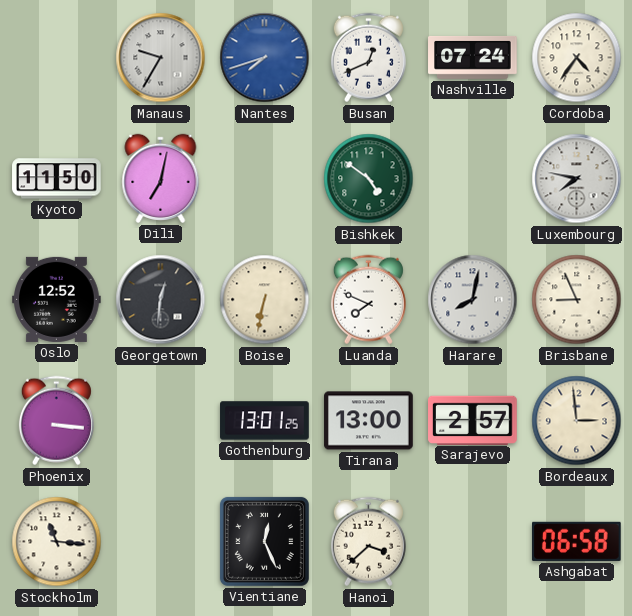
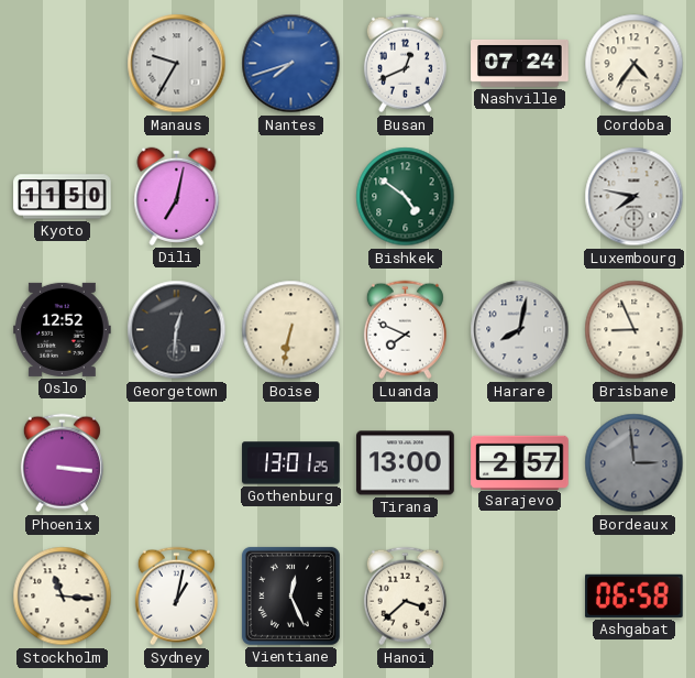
Bordeaux dial: cream -> grey (635, 463)
Sydney: none -> 1:02 (176, 597)
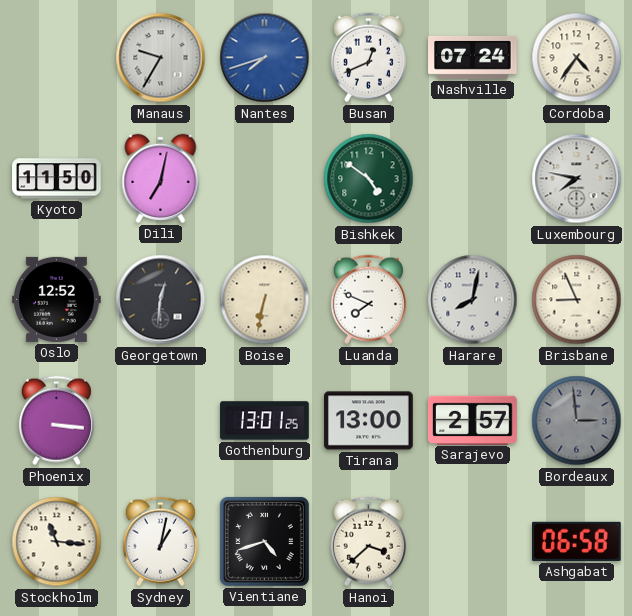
Vientiane: 12:26 -> 4:42 (264, 541)
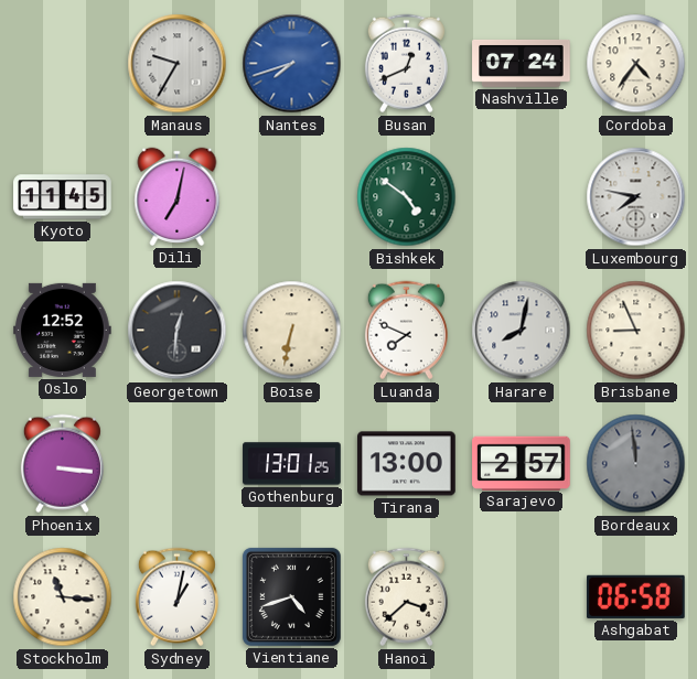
Kyoto: 11:50 -> 11:45 (63, 197)
Bordeaux: 2:59 -> 11:59 (636, 464)
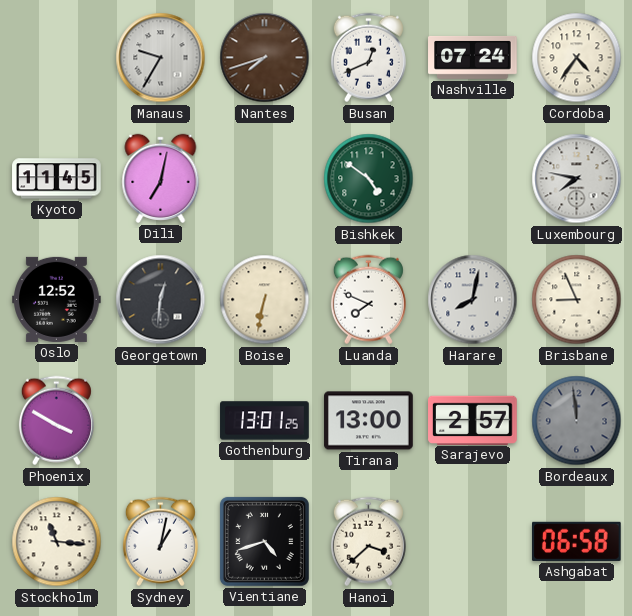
Nantes dial: blue -> brown (265, 58)
Phoenix: 3:16 -> 3:50 (56, 421)
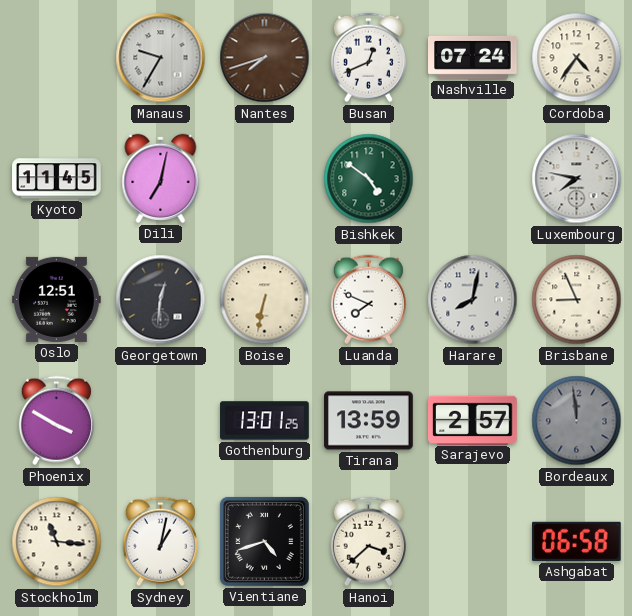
Oslo: 12:52 -> 12:51 (57, 299)
Tirana: 13:00 -> 13:59 (369, 421)
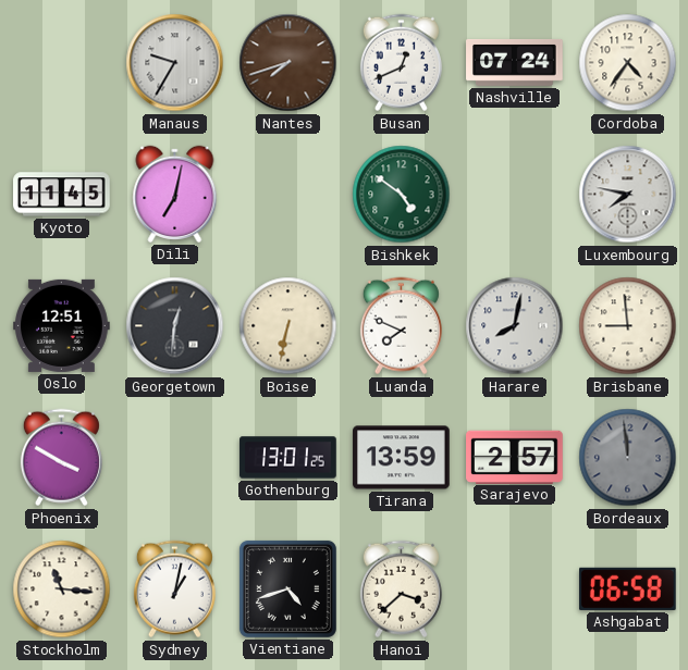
Brisbane: 8:56 -> 8:59 (628, 326)
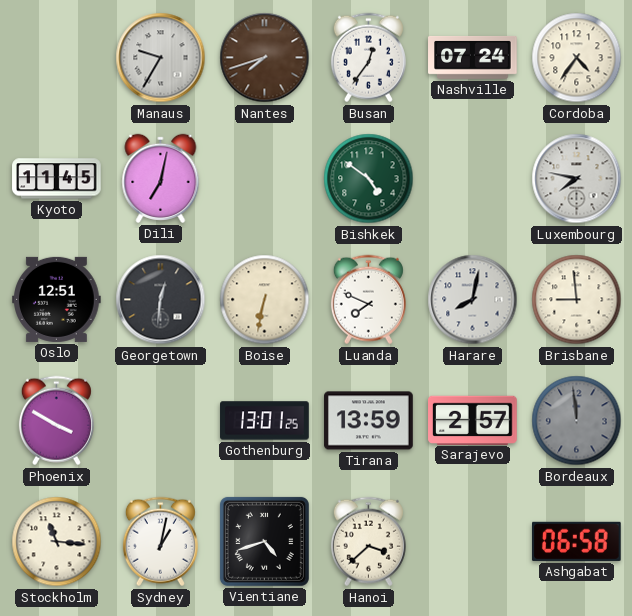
Busan: 12:41 -> 12:36 (368, 58)
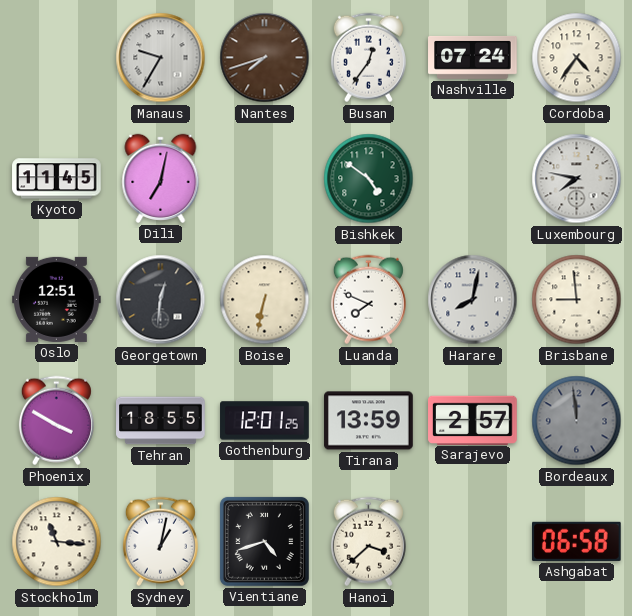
Tehran: none -> 18:55 (161, 421)
Gothenburg: 13:01 -> 12:01 (265, 421)
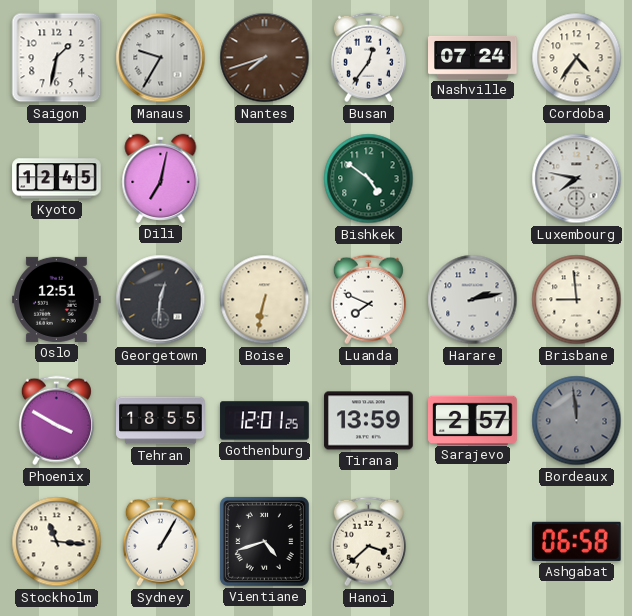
Saigon: none -> 1:32 (57, 58)
Kyoto: 11:45 -> 12:45 (57, 179)
Harare: 8:02 -> 2:13 (473, 300)
Sydney: 1:02 -> 1:05 (160, 542)
